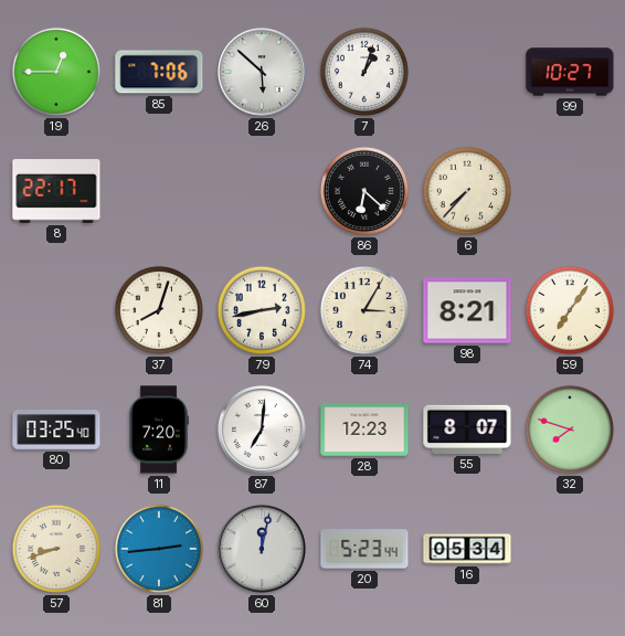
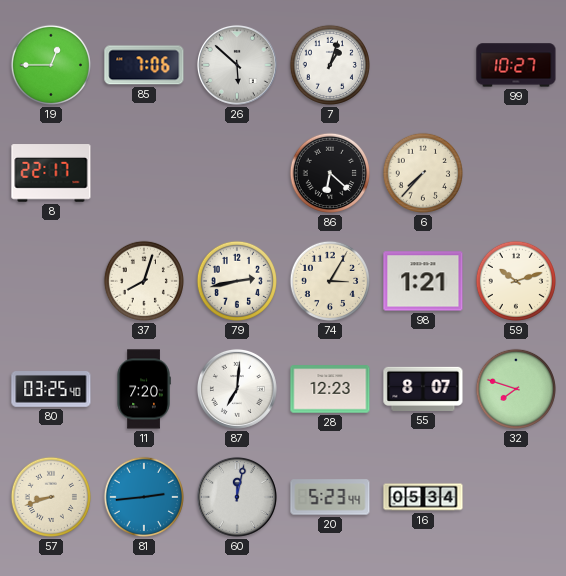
98: 8:21 -> 1:21 (423, 281)
59: 7:06 -> 10:12 (516, 281)
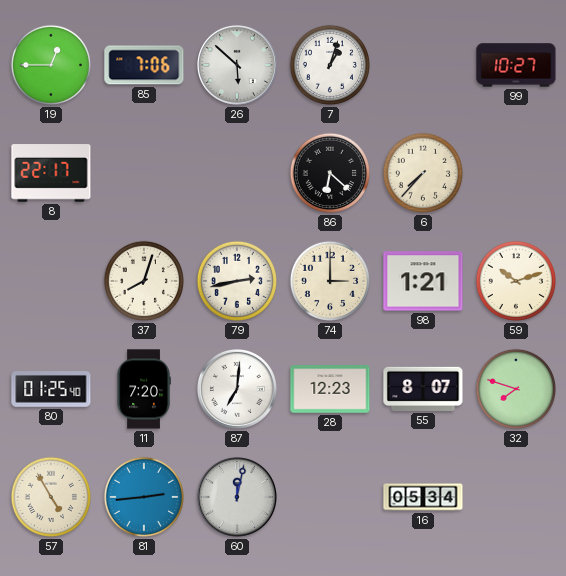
74: 3:05 -> 3:00 (330, 281)
80: 03:25 -> 01:25 (51, 390)
57: 8:42 -> 4:55 (51, 497)
20: 5:23 -> none (330, 497)
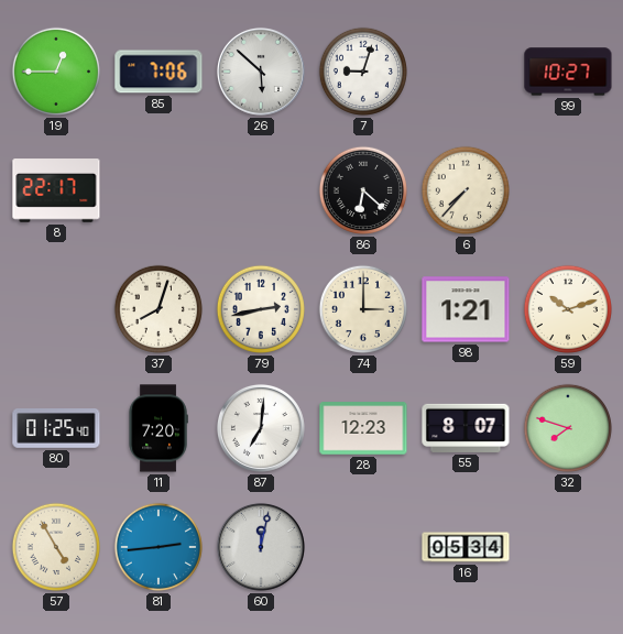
7: 1:03 -> 9:03 (363, 72)
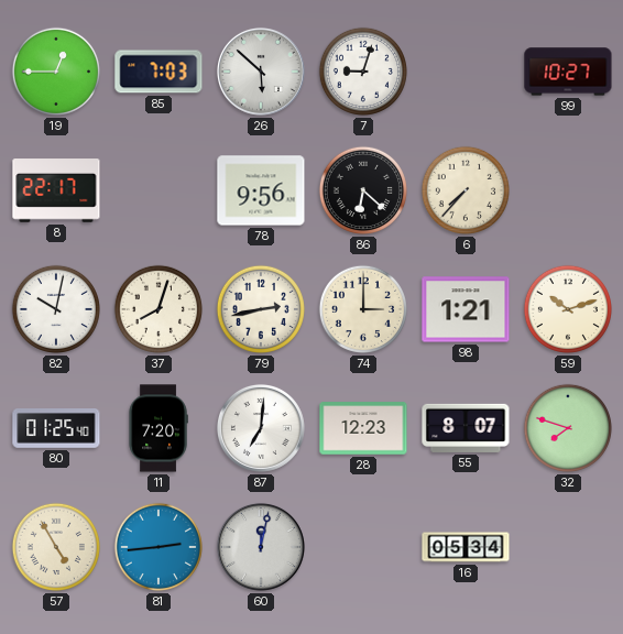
85: 7:06 -> 7:03 (159, 72)
78: none -> 9:56 (261, 190)
82: none -> 10:02 (56, 309)
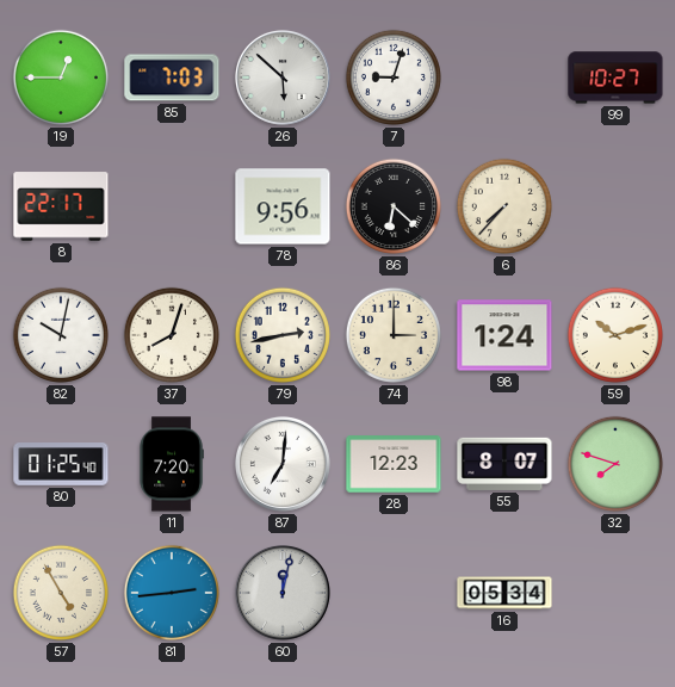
98: 1:21 -> 1:24 (504, 335)
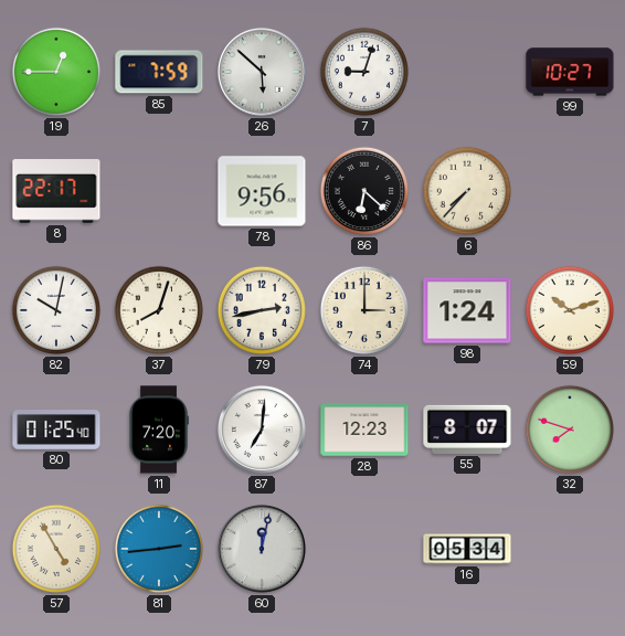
85: 7:03 -> 7:59 (159, 72)
